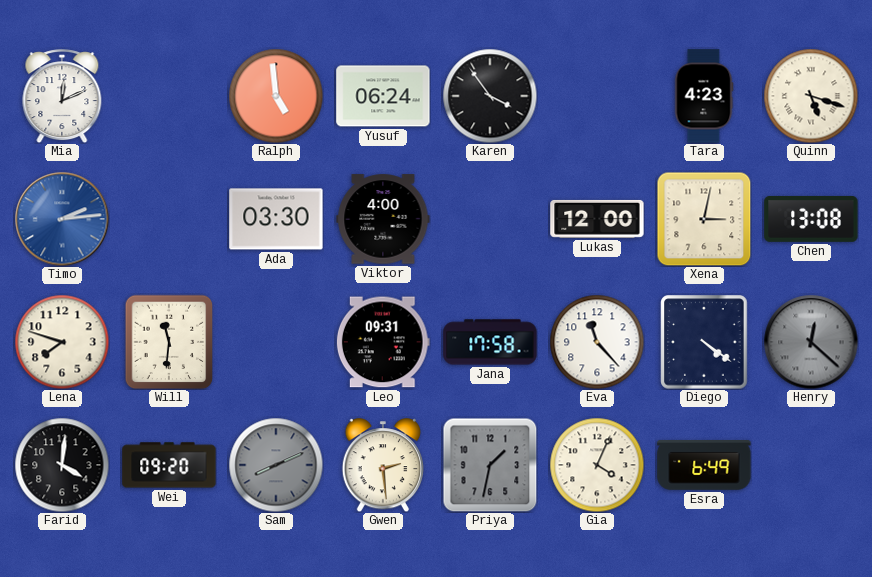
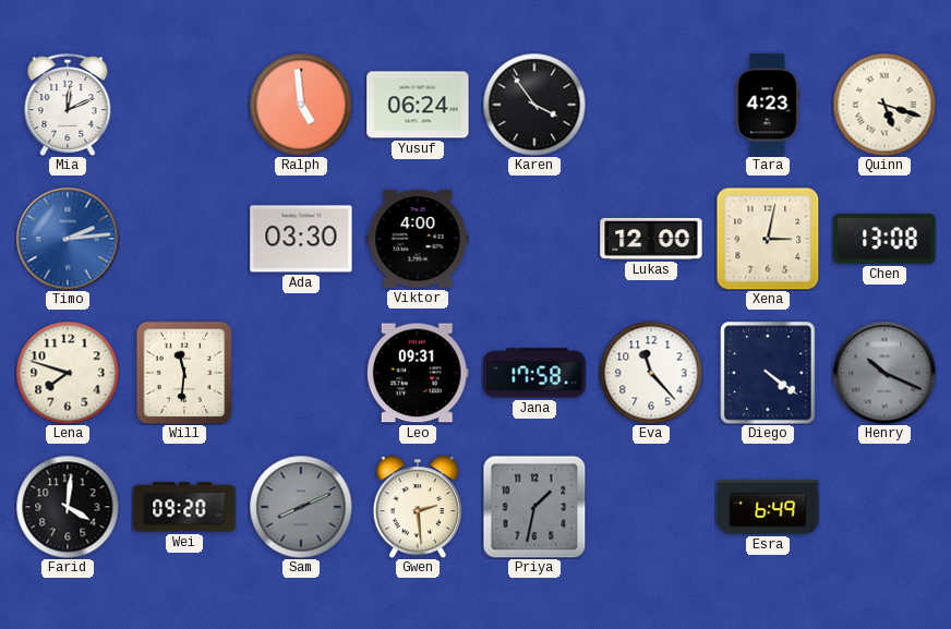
Henry: 12:22 -> 10:19 (884, 373)
Gia: 4:04 -> none (597, 465)
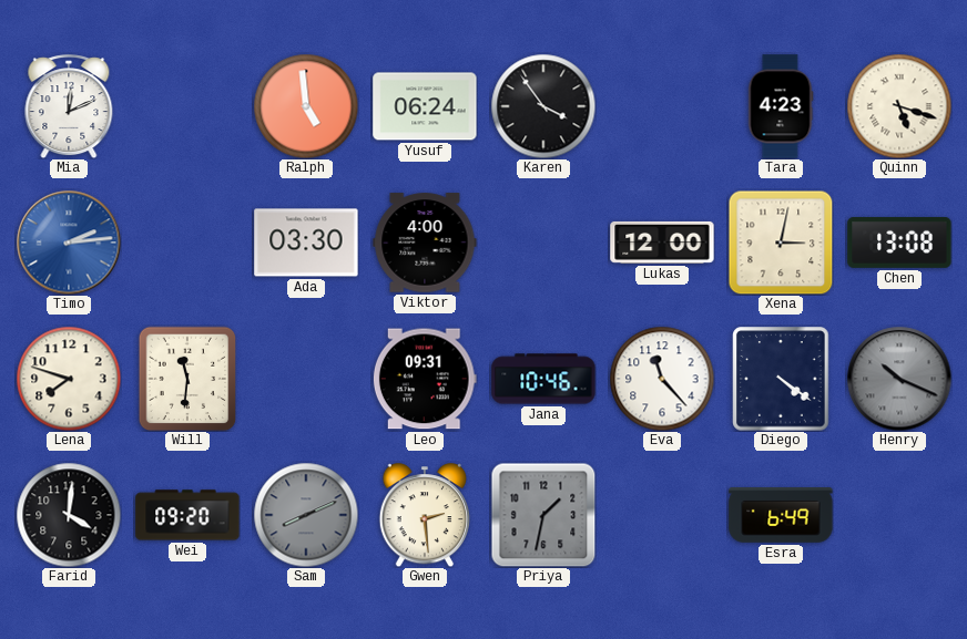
Jana: 17:58 -> 10:46 (543, 379)
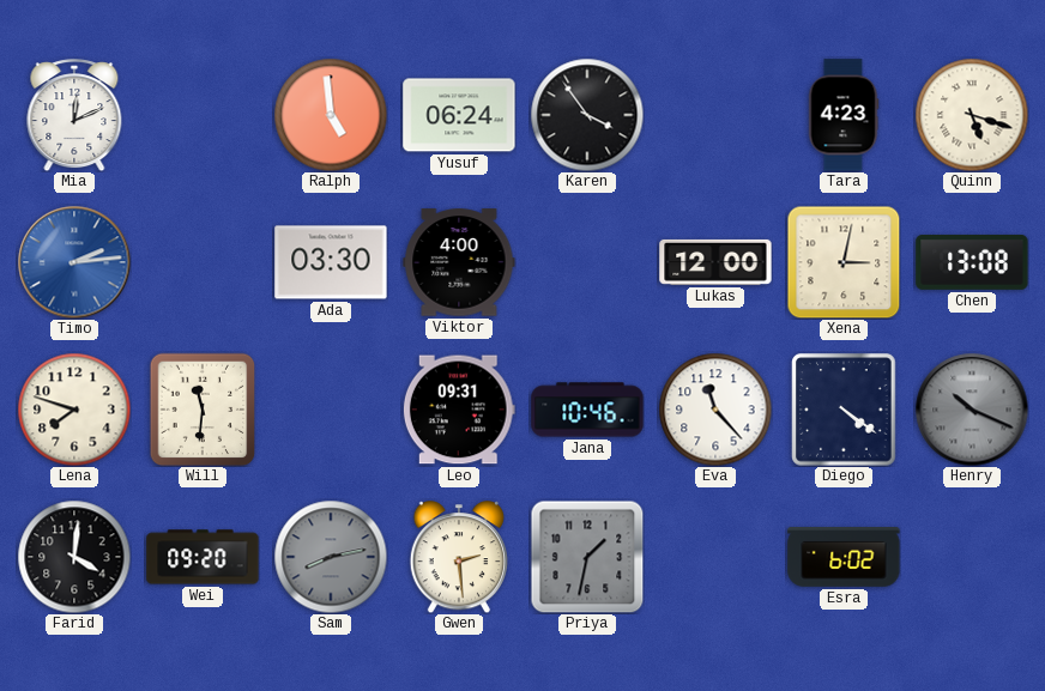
Sam: 8:11 -> 8:13 (331, 557)
Esra: 6:49 -> 6:02 (844, 558)
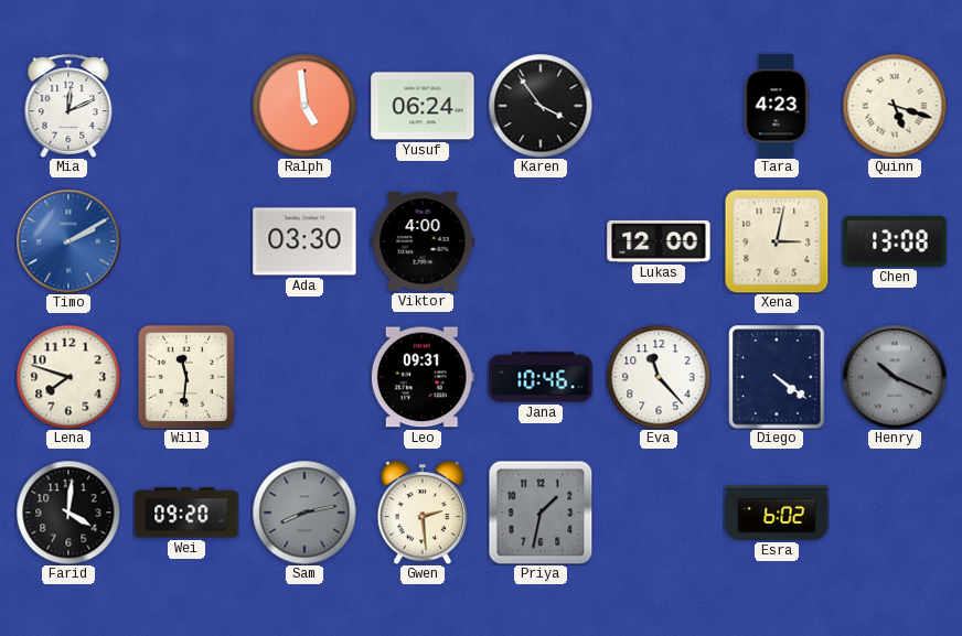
Timo: 2:14 -> 2:10 (68, 241)
